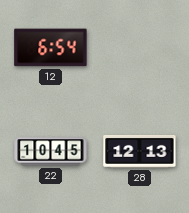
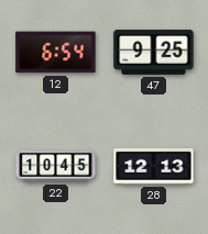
47: none -> 9:25 (154, 52)
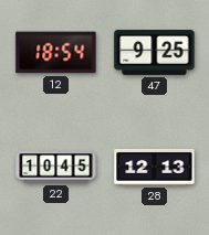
12: 6:54 -> 18:54 (56, 53)
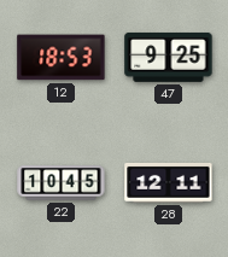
12: 18:54 -> 18:53 (62, 58)
28: 12:13 -> 12:11 (169, 182)
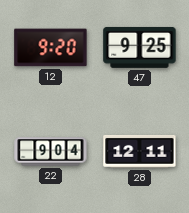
12: 18:53 -> 9:20 (51, 48)
22: 10:45 -> 9:04 (51, 152)
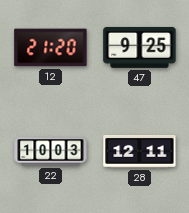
12: 9:20 -> 21:20 (51, 48)
22: 9:04 -> 10:03 (51, 152)
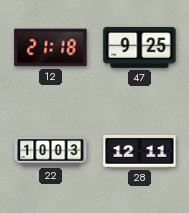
12: 21:20 -> 21:18 (51, 48)
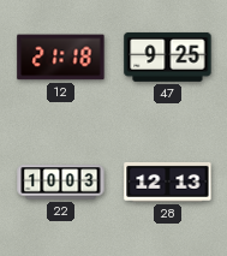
28: 12:11 -> 12:13 (168, 181)
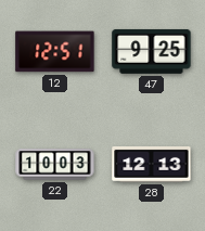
12: 21:18 -> 12:51 (55, 52)
